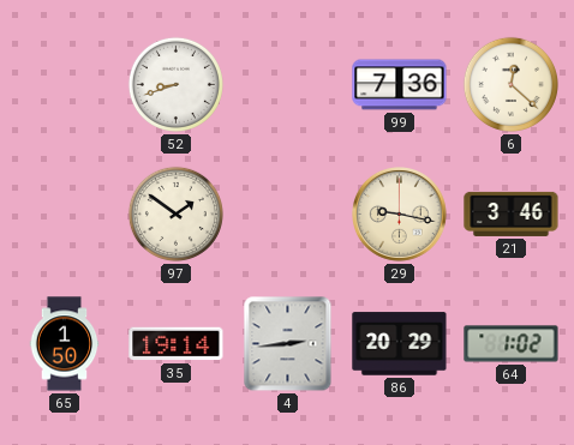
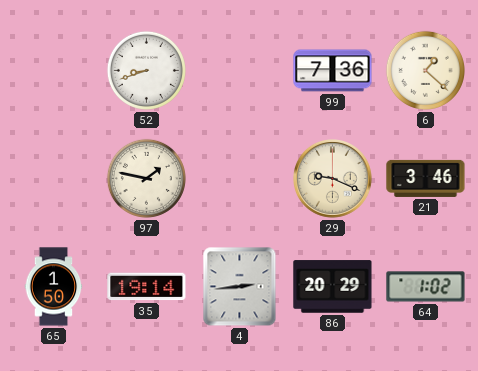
6: 12:22 -> 1:22 (425, 70)
97: 1:51 -> 1:47 (146, 178)
29: 9:17 -> 9:19 (333, 179)
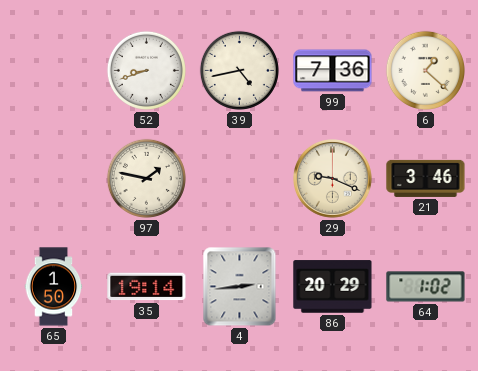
39: none -> 4:43 (239, 70)
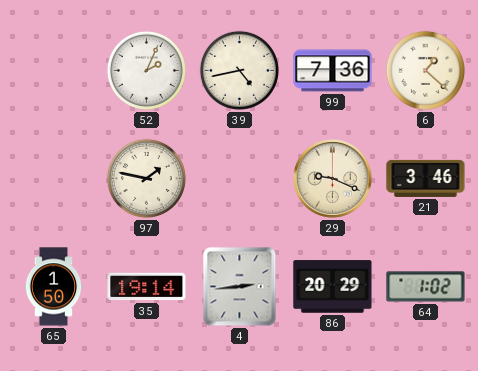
52: 8:42 -> 2:04 (146, 70)
